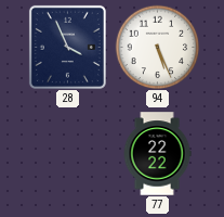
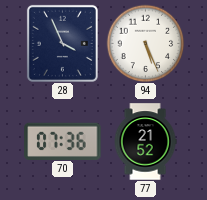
70: none -> 07:36 (63, 141)
77: 22:22 -> 21:52 (145, 142)
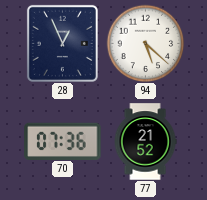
28: 3:56 -> 12:56 (62, 43)
94: 5:26 -> 5:22 (145, 43)
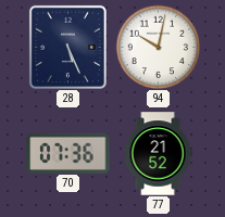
28: 12:56 -> 5:26 (67, 47)
94: 5:22 -> 10:02 (158, 47)
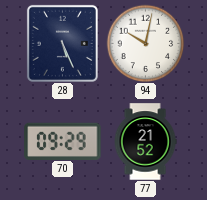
70: 07:36 -> 09:29 (63, 141)
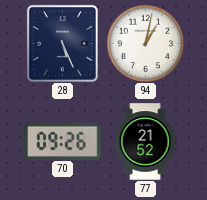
94: 10:02 -> 1:02 (145, 43)
70: 09:29 -> 09:26 (63, 141)
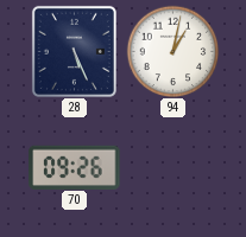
77: 21:52 -> none (145, 142)
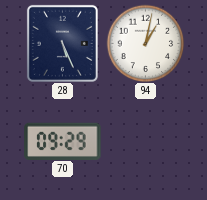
70: 09:26 -> 09:29 (63, 141)
